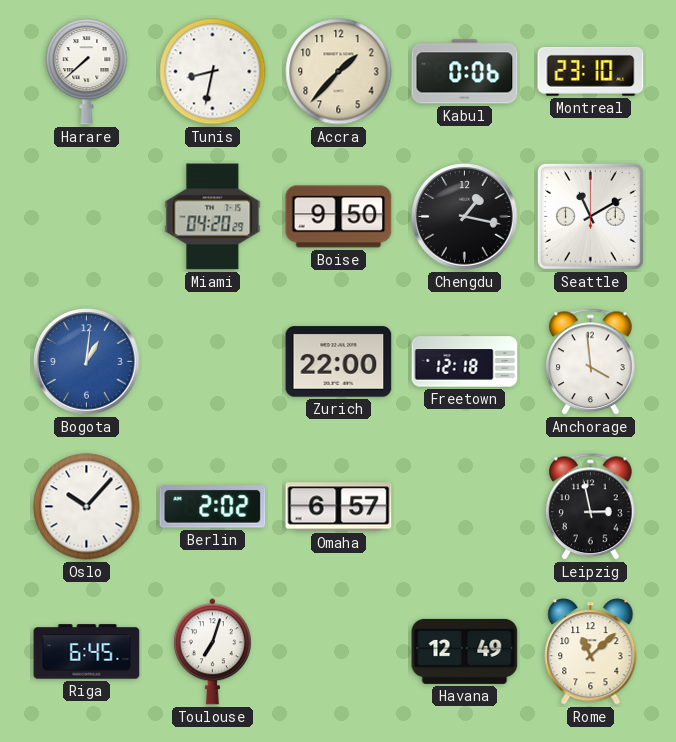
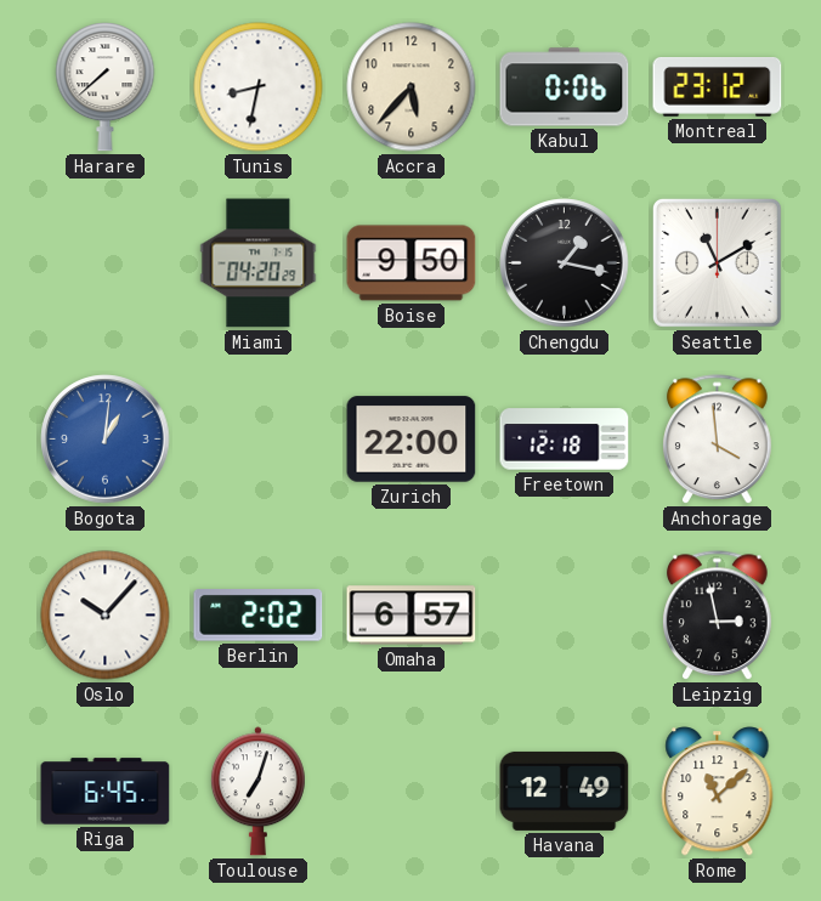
Accra: 1:37 -> 5:37 (412, 87)
Montreal: 23:10 -> 23:12 (718, 87)
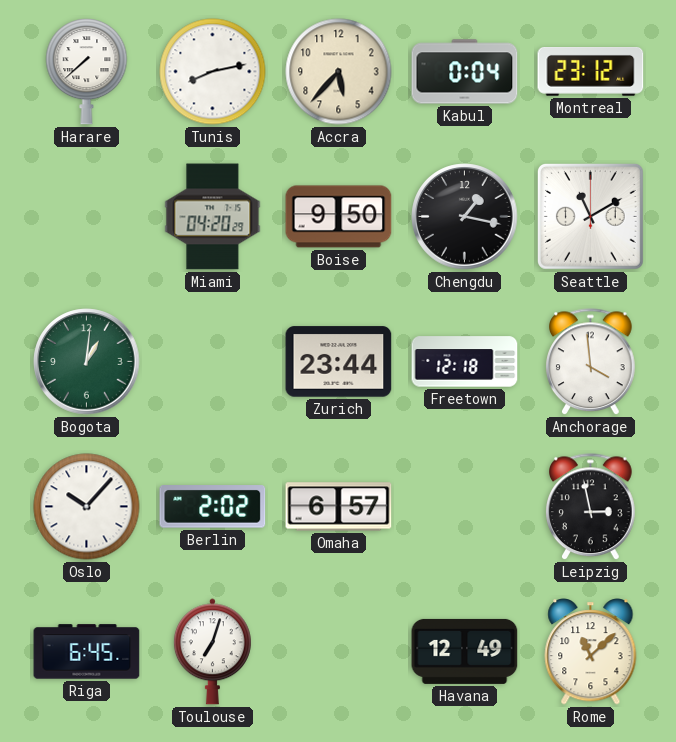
Tunis: 8:32 -> 8:13 (213, 72)
Kabul: 0:06 -> 0:04 (465, 72)
Bogota dial: blue -> green (87, 362)
Zurich: 22:00 -> 23:44 (339, 362)
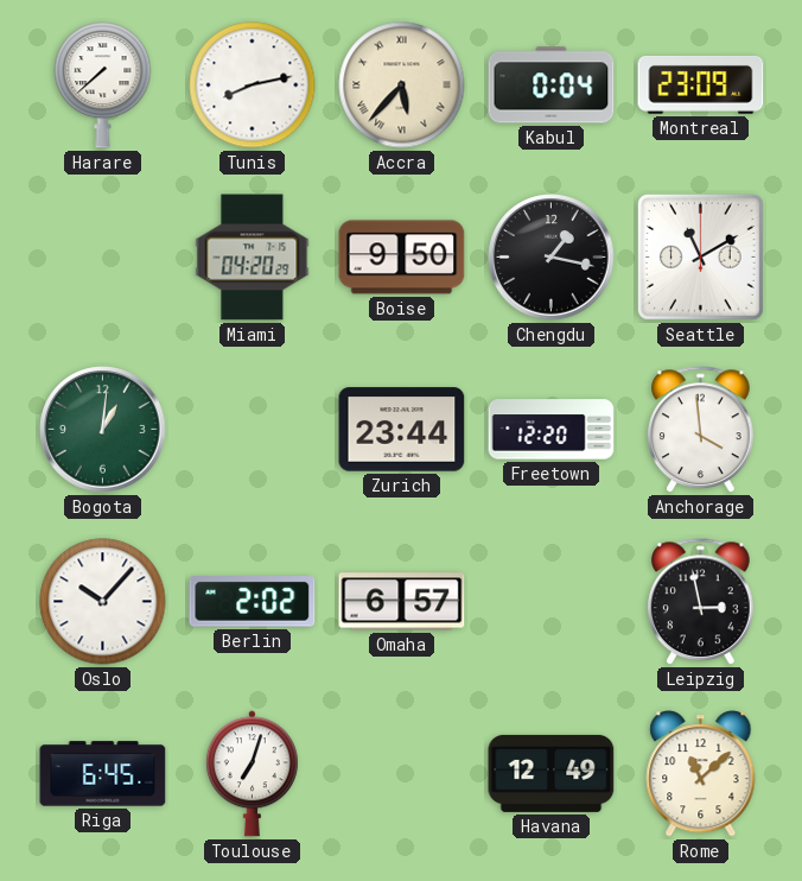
Accra numerals: Arabic -> Roman (402, 85)
Montreal: 23:12 -> 23:09 (701, 85)
Freetown: 12:18 -> 12:20 (552, 430)
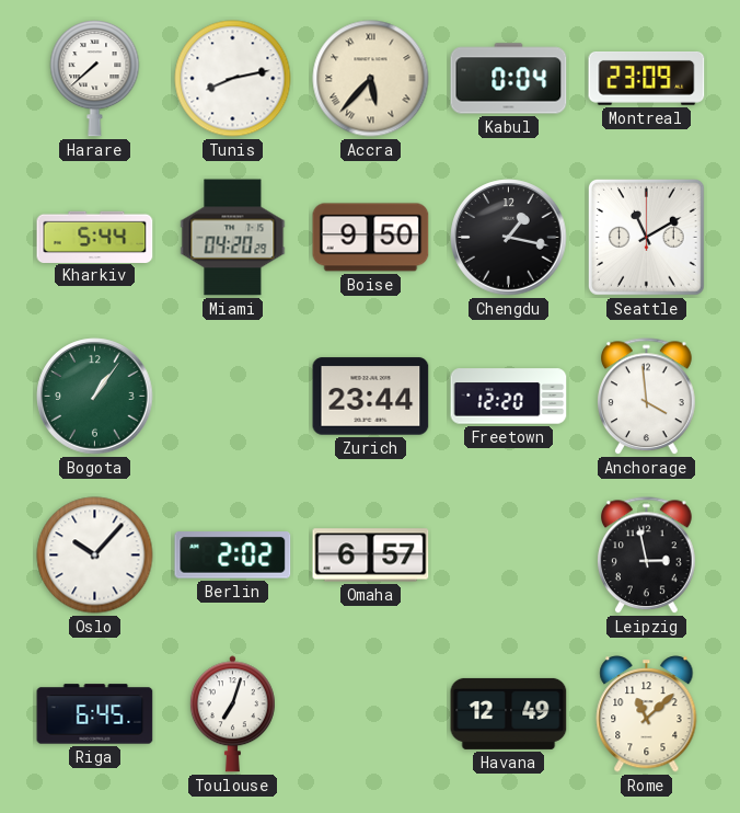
Kharkiv: none -> 5:44 (95, 237)
Bogota: 1:01 -> 1:06 (95, 397)
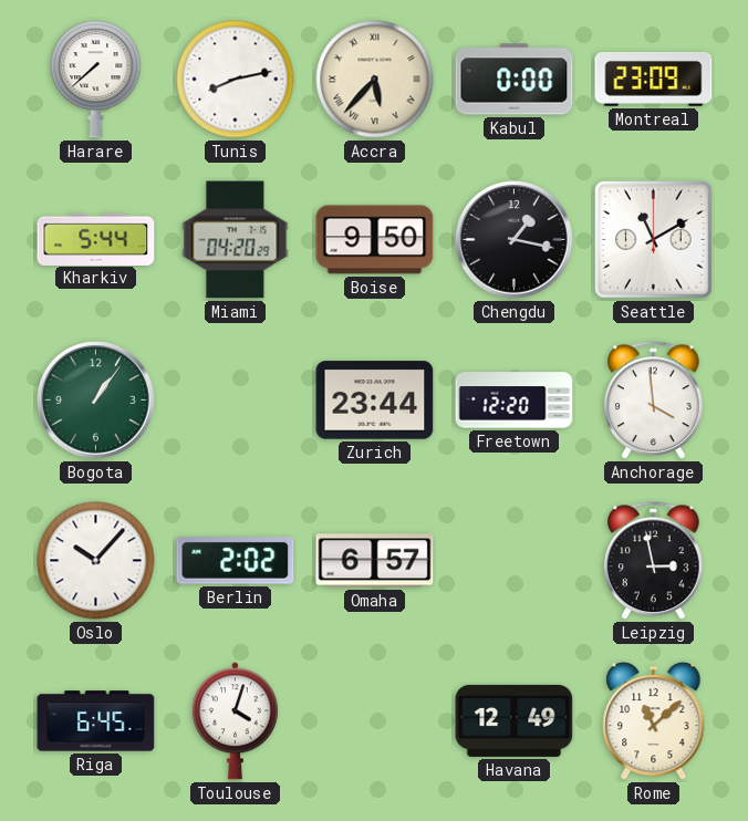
Kabul: 0:04 -> 0:00 (515, 80)
Toulouse: 7:03 -> 4:03 (235, 721)
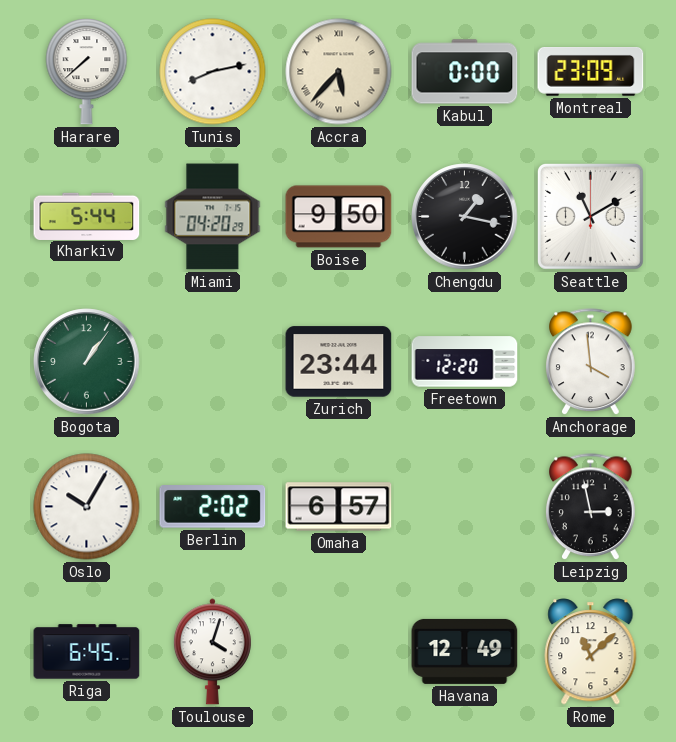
Oslo: 10:07 -> 10:05 (87, 507)
